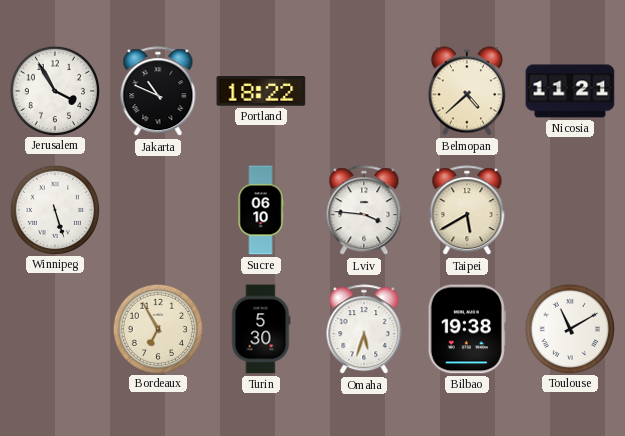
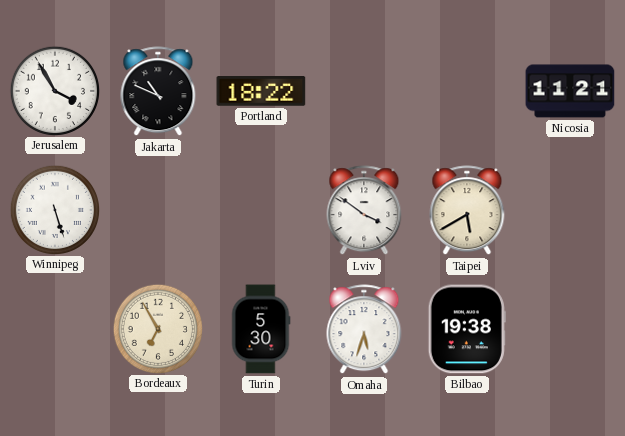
Belmopan: 4:38 -> none (467, 91)
Sucre: 06:10 -> none (261, 210)
Lviv: 3:46 -> 3:51 (364, 211)
Toulouse: 11:10 -> none (569, 328)
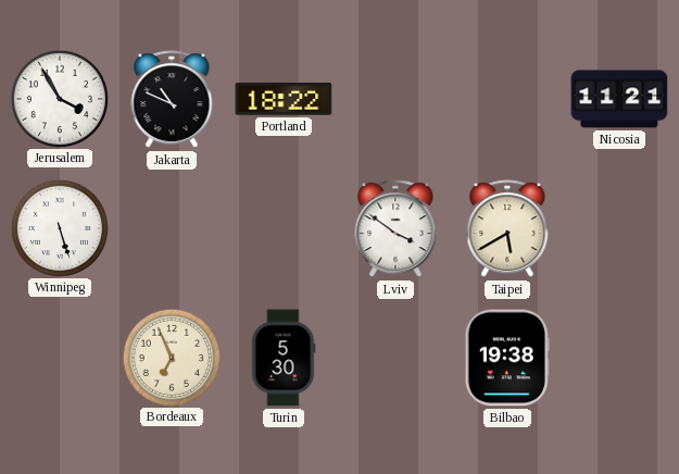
Bordeaux: 6:55 -> 6:56 (171, 357)
Omaha: 5:33 -> none (364, 330)
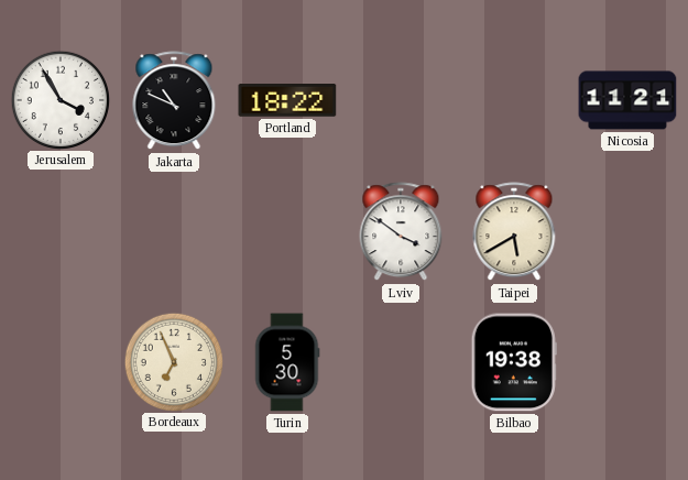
Winnipeg: 5:27 -> none (59, 227)
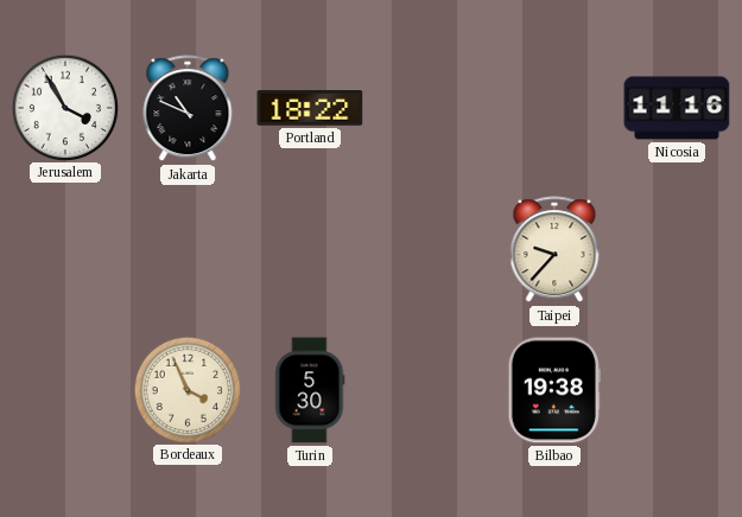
Nicosia: 11:21 -> 11:16 (677, 108)
Lviv: 3:51 -> none (401, 232)
Taipei: 5:40 -> 9:37 (554, 250)
Bordeaux: 6:56 -> 3:56 (186, 389)
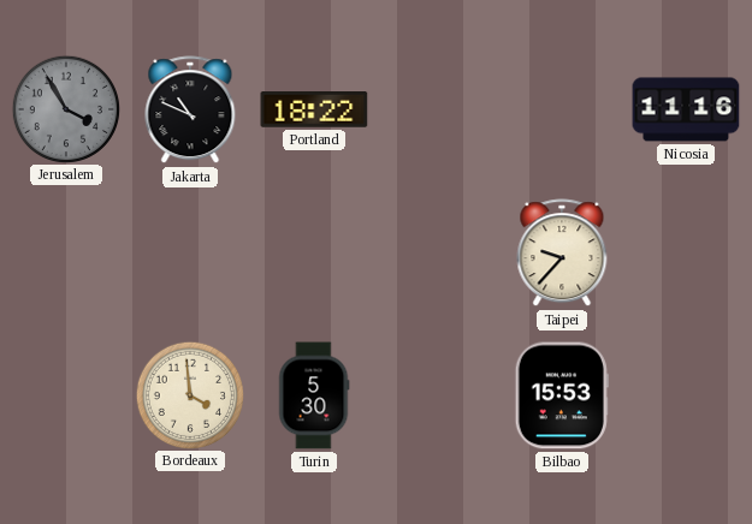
Jerusalem dial: white -> grey (65, 108)
Bordeaux: 3:56 -> 3:59 (189, 394)
Bilbao: 19:38 -> 15:53 (562, 395)
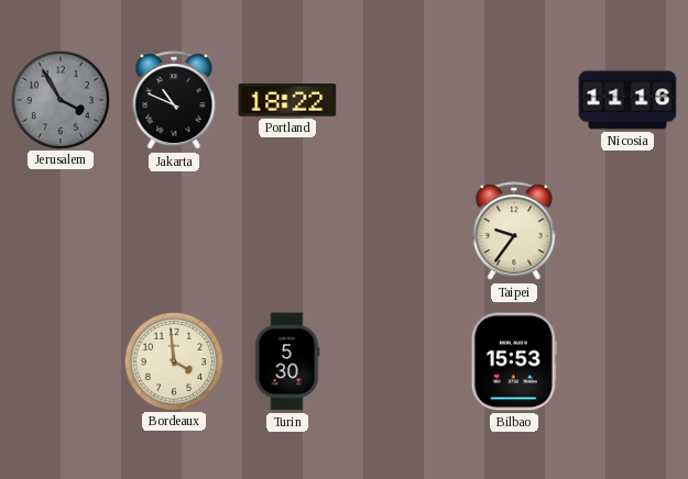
Taipei: 9:37 -> 9:36 (514, 232)
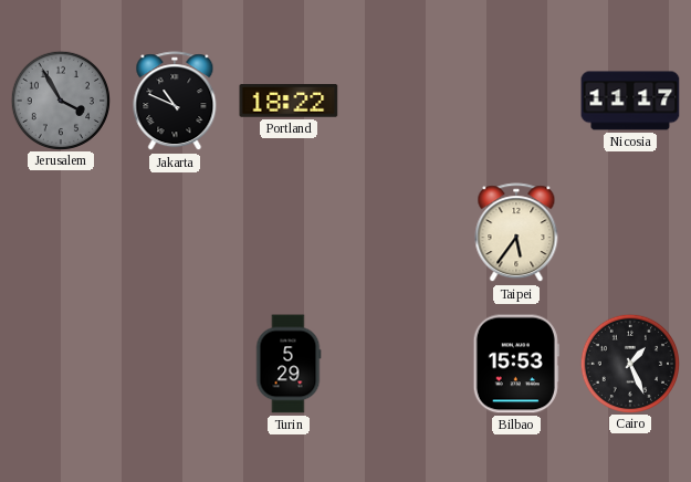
Nicosia: 11:16 -> 11:17 (630, 101)
Taipei: 9:36 -> 5:36 (516, 233)
Bordeaux: 3:59 -> none (173, 360)
Turin: 5:30 -> 5:29 (289, 364)
Cairo: none -> 1:26 (629, 363)
